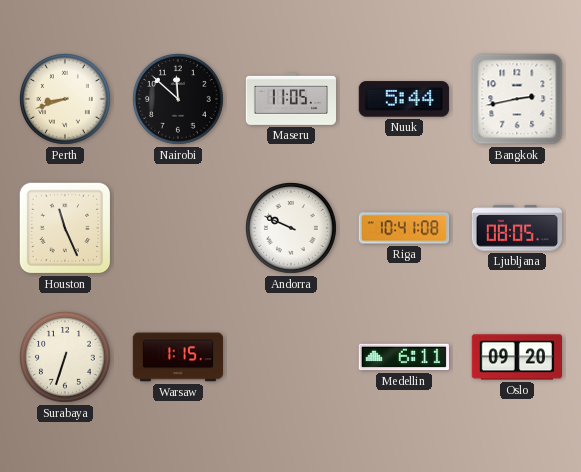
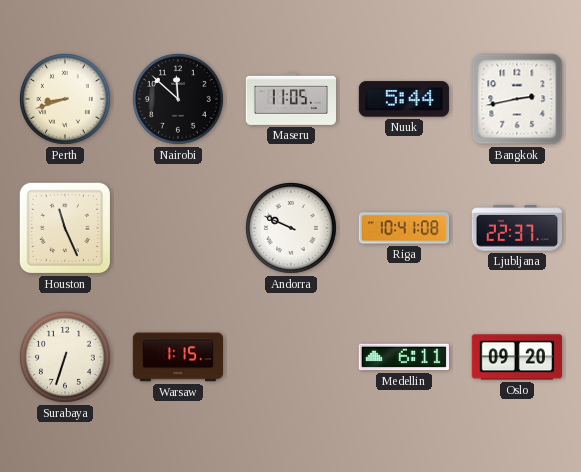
Ljubljana: 08:05 -> 22:37 (516, 228)
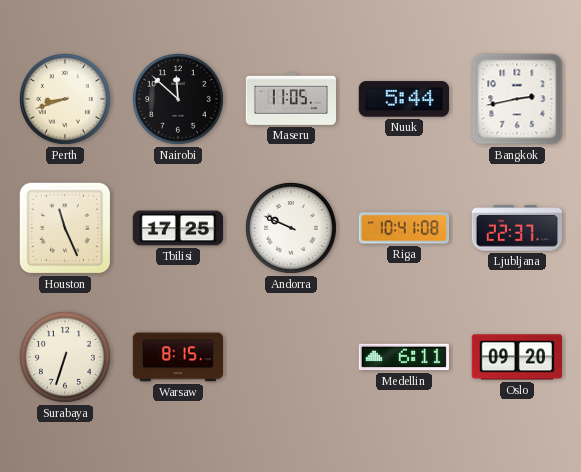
Tbilisi: none -> 17:25 (178, 228)
Warsaw: 1:15 -> 8:15 (177, 357)
